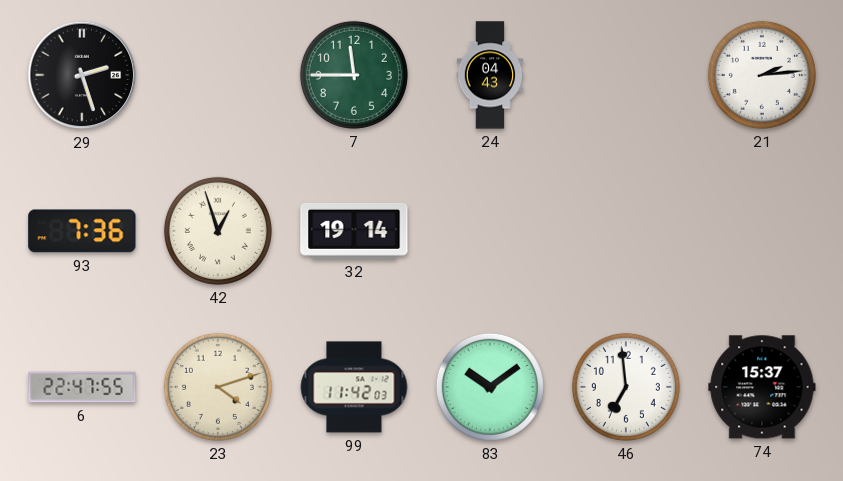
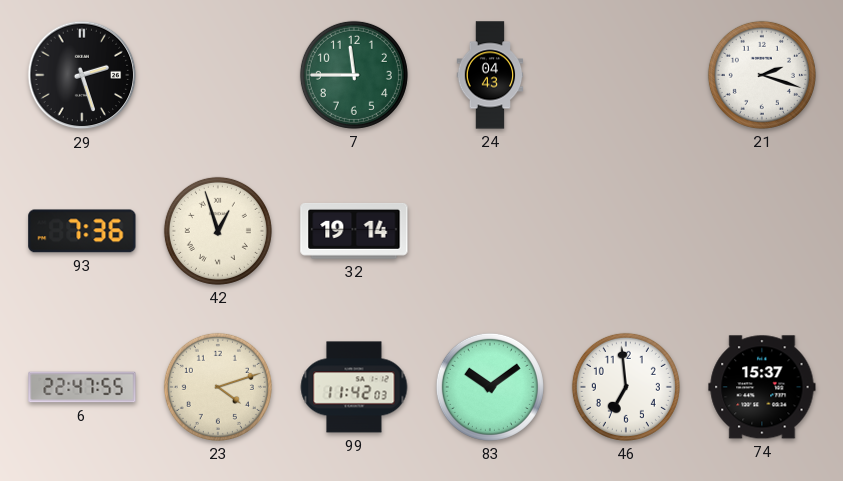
21: 2:14 -> 2:18 (762, 75)
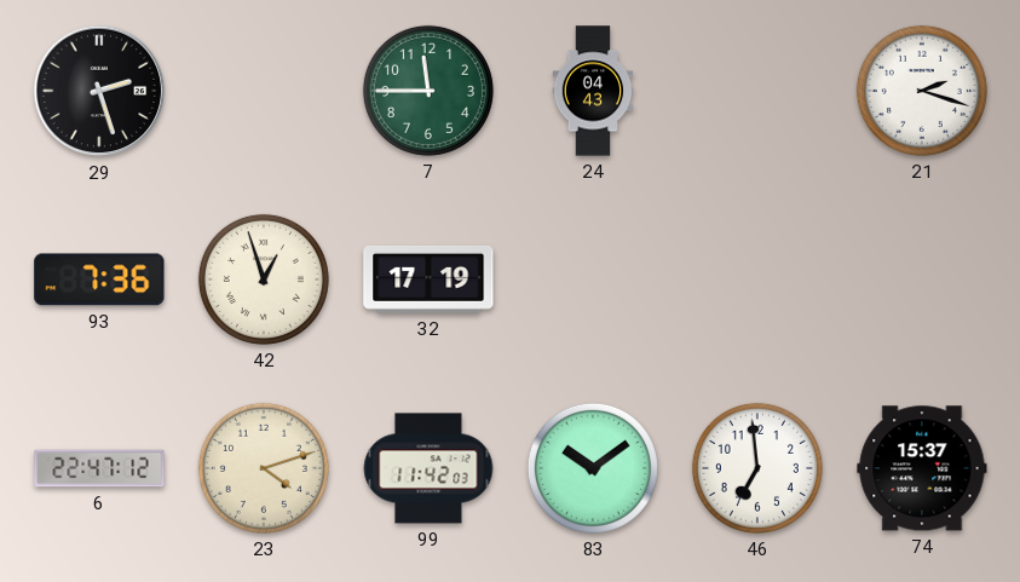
32: 19:14 -> 17:19 (428, 280)
6: 22:47:55 -> 22:47:12 (99, 468)
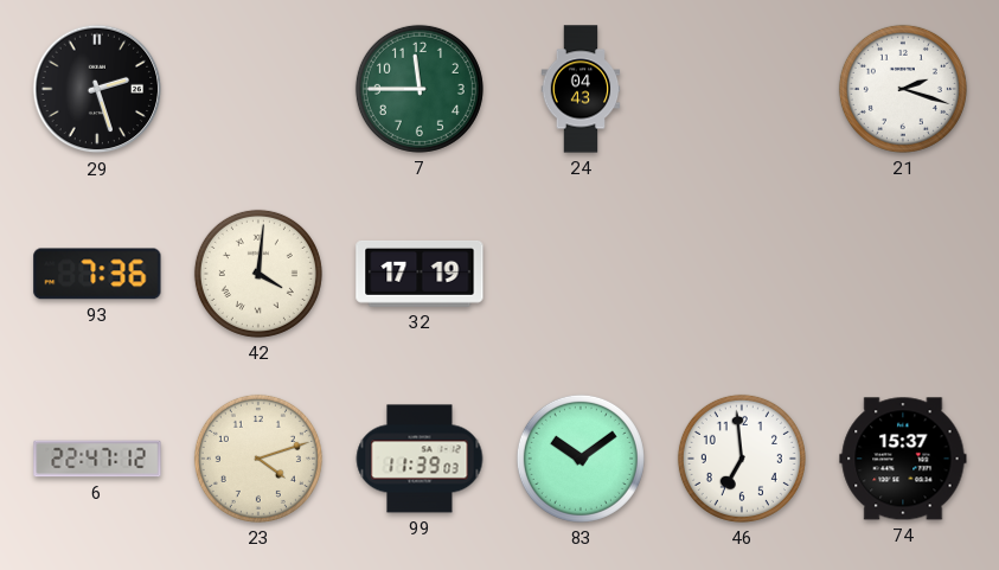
42: 12:57 -> 4:01 (258, 274)
99: 11:42 -> 11:39 (420, 459)
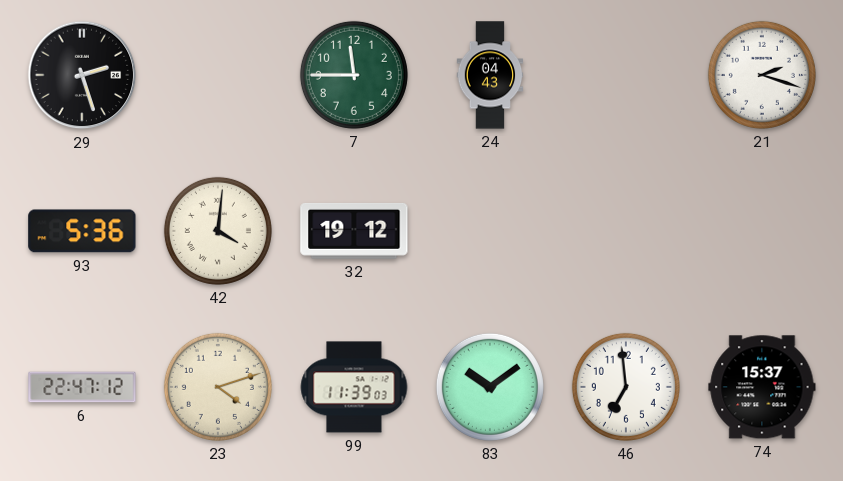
93: 7:36 -> 5:36 (82, 231)
32: 17:19 -> 19:12 (354, 231)
